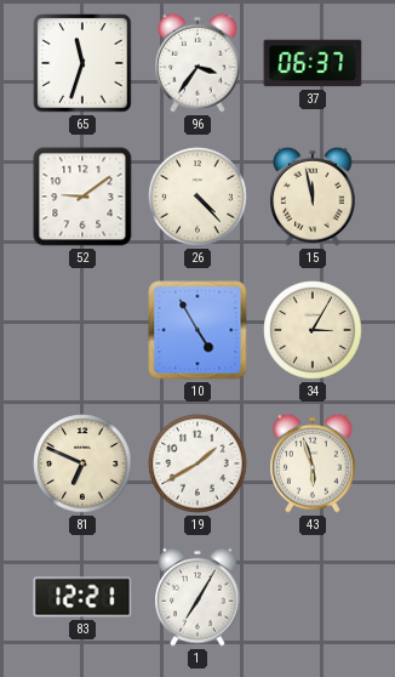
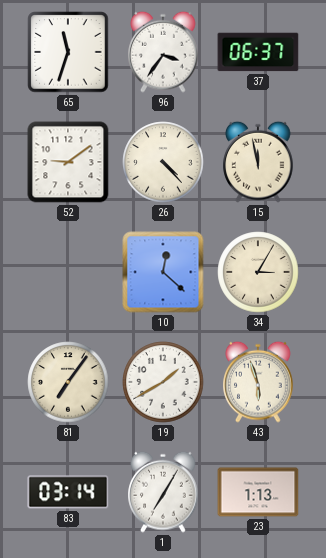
10: 4:55 -> 12:22 (163, 272)
81: 6:49 -> 7:06 (68, 382)
83: 12:21 -> 03:14 (68, 492)
23: none -> 1:13 (258, 492)
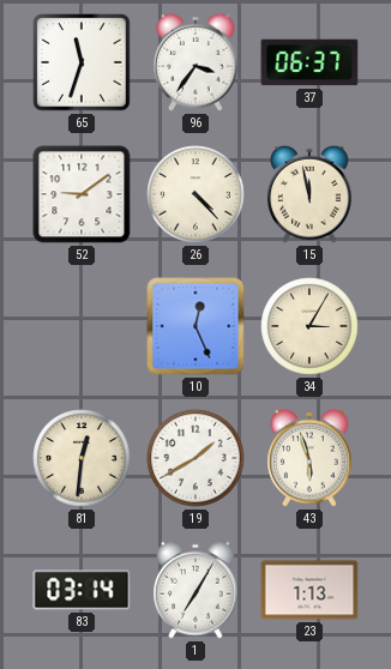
10: 12:22 -> 12:26 (195, 326)
81: 7:06 -> 12:31 (82, 458)
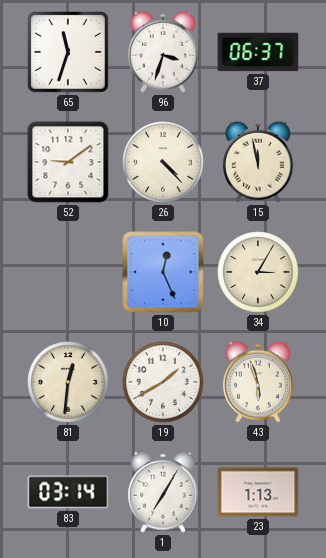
96: 3:36 -> 3:33 (163, 52)
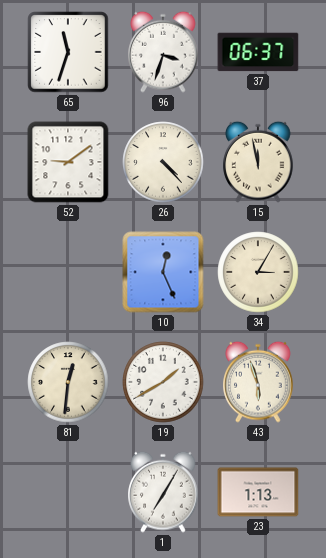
83: 03:14 -> none (68, 492)
